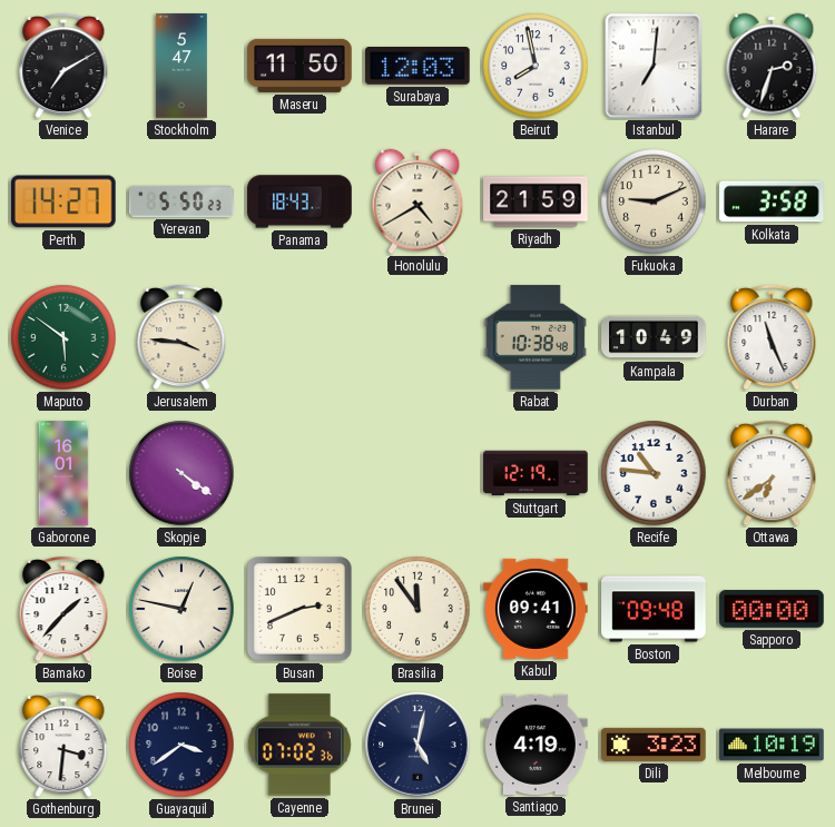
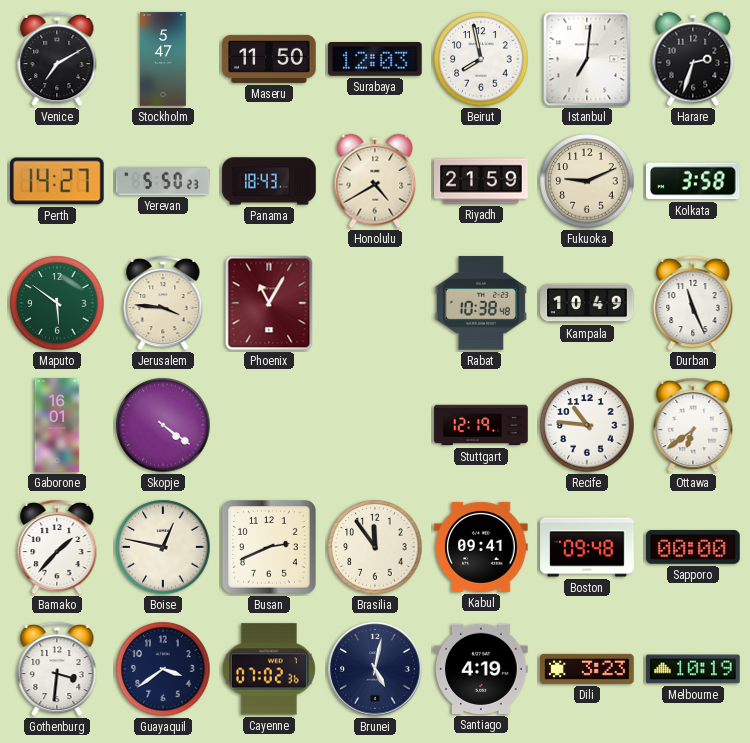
Phoenix: none -> 11:05 (269, 303)
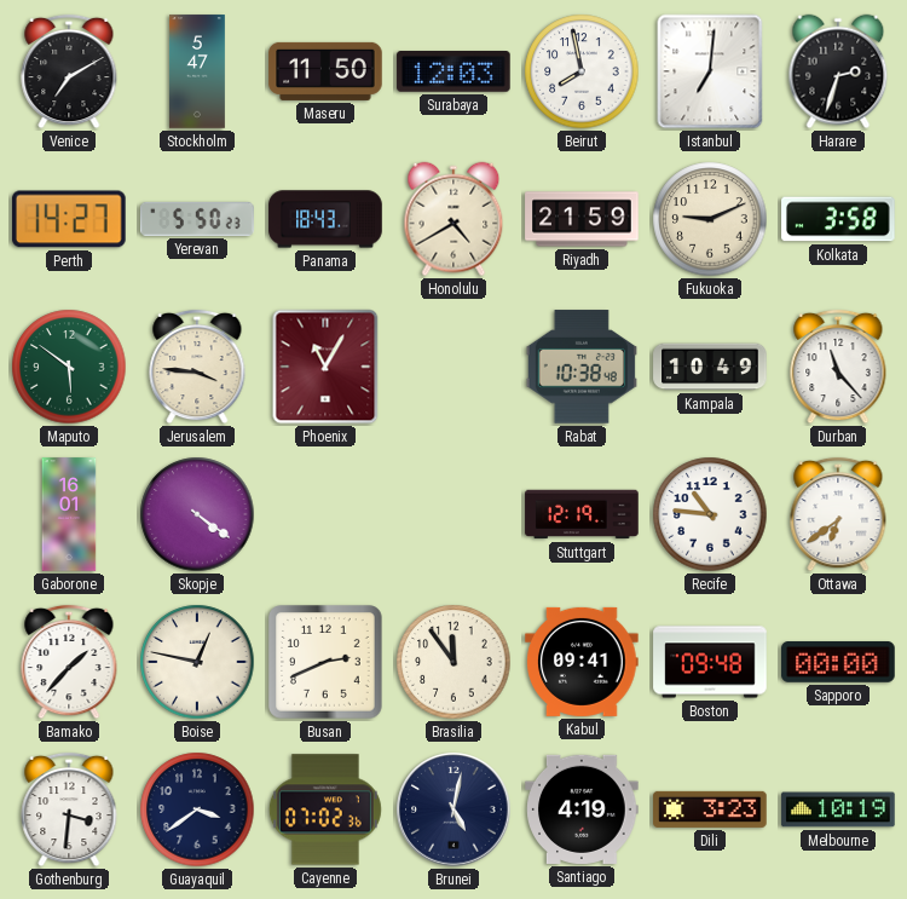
Durban: 11:26 -> 11:23 (838, 367)
